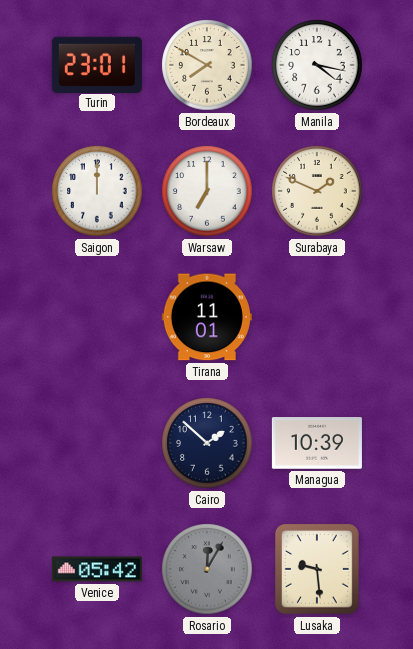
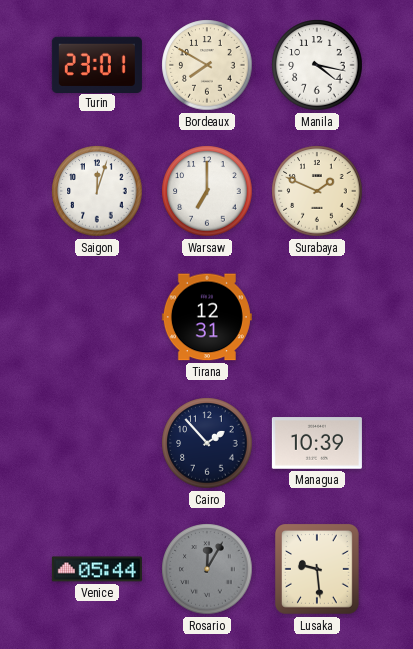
Saigon: 12:00 -> 12:03 (97, 191)
Tirana: 11:01 -> 12:31 (207, 317)
Cairo: 1:52 -> 1:53 (207, 443)
Venice: 05:42 -> 05:44 (97, 569)
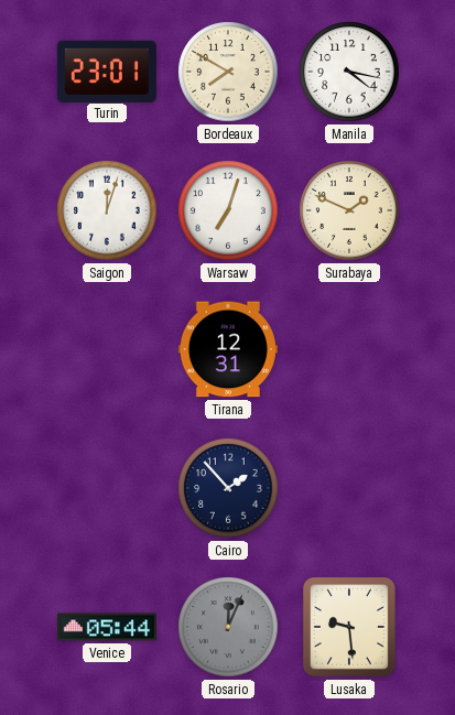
Warsaw: 7:00 -> 7:03 (228, 210)
Managua: 10:39 -> none (317, 443)
Rosario: 12:05 -> 12:04 (228, 627)
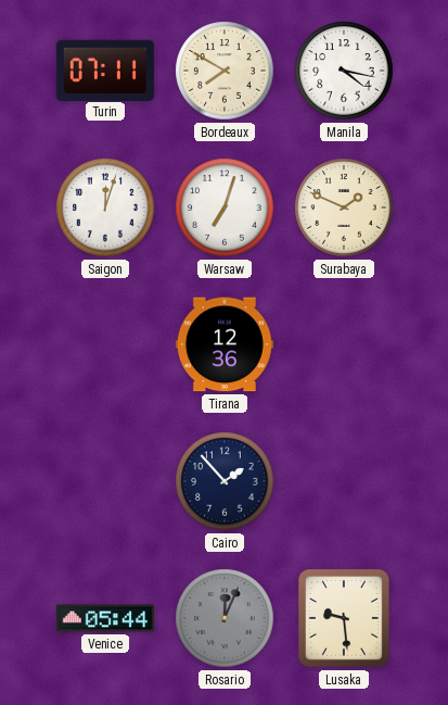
Turin: 23:01 -> 07:11 (105, 70)
Tirana: 12:31 -> 12:36 (225, 344)
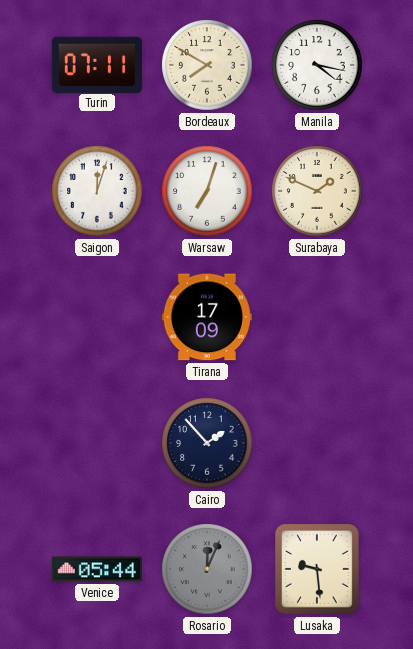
Tirana: 12:36 -> 17:09 (207, 317)
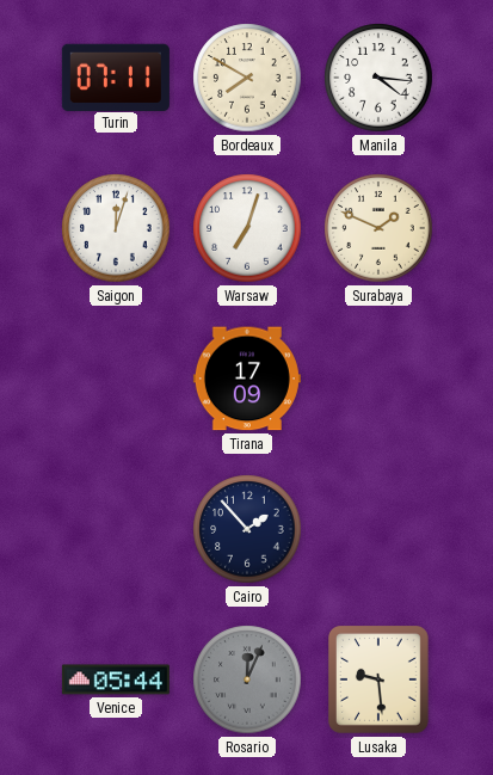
Manila: 4:17 -> 4:16 (378, 78)
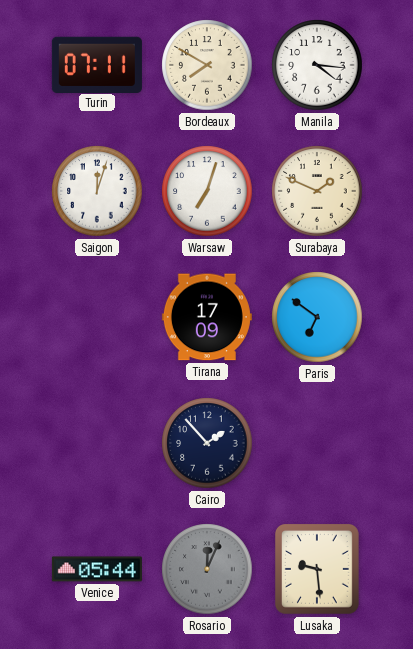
Paris: none -> 6:51 (317, 317)
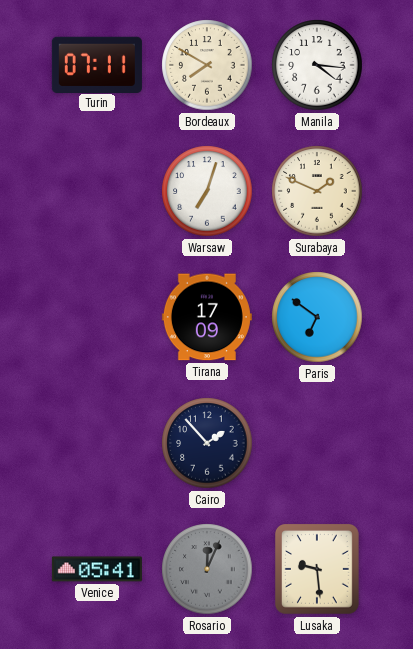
Saigon: 12:03 -> none (97, 191)
Venice: 05:44 -> 05:41 (97, 569)
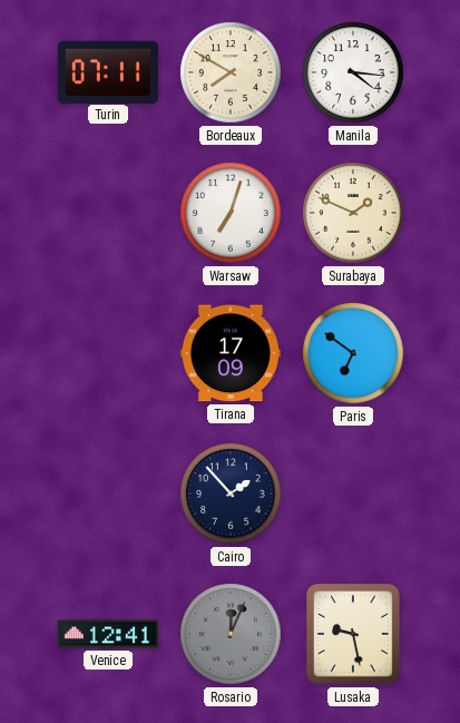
Venice: 05:41 -> 12:41 (108, 634)
Lusaka: 9:29 -> 9:28 (354, 635)
